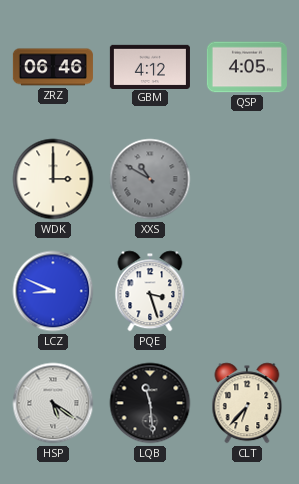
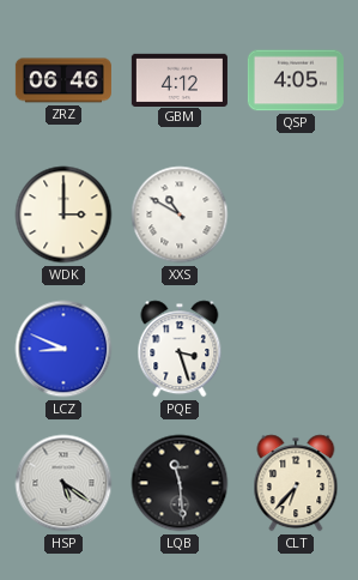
XXS dial: grey -> white (180, 215)
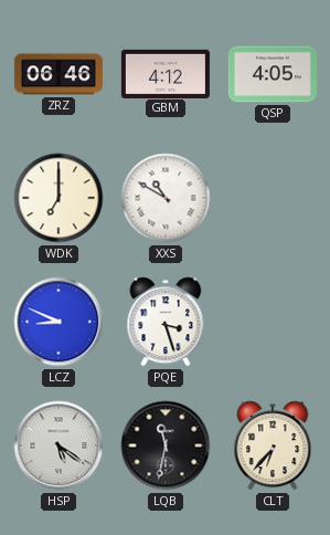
WDK: 3:00 -> 7:00 (58, 198)
LQB: 11:29 -> 11:32 (166, 445)
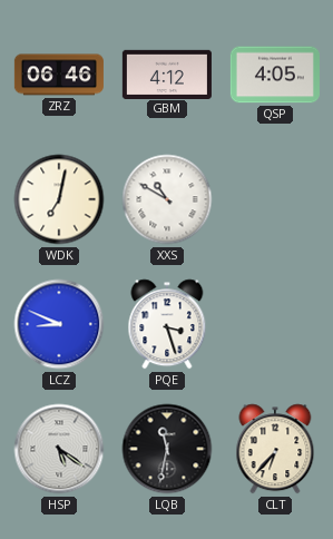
WDK: 7:00 -> 7:02 (59, 199)
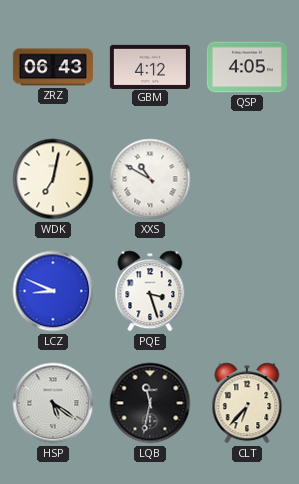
ZRZ: 06:46 -> 06:43 (53, 67)
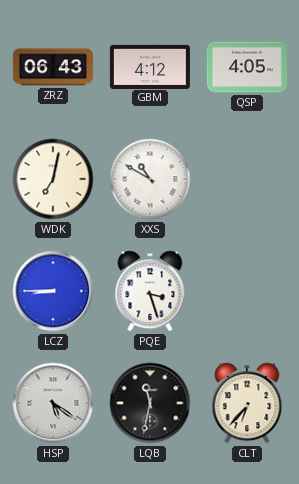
LCZ: 8:49 -> 8:45 (53, 291)
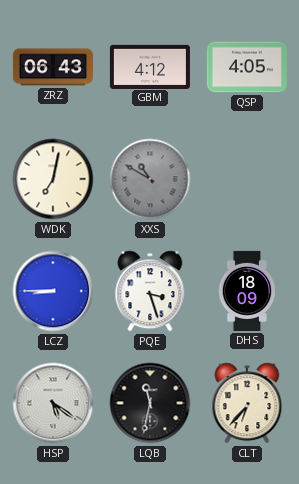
XXS dial: white -> grey (150, 179)
DHS: none -> 18:09 (247, 291)
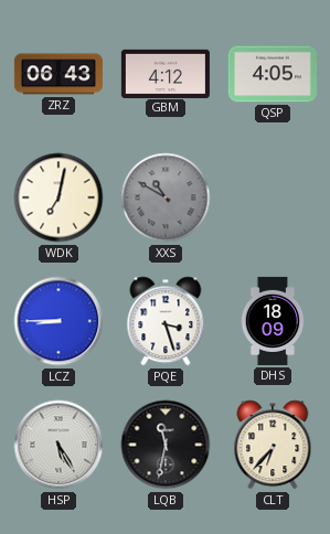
HSP: 5:21 -> 5:25 (58, 445)
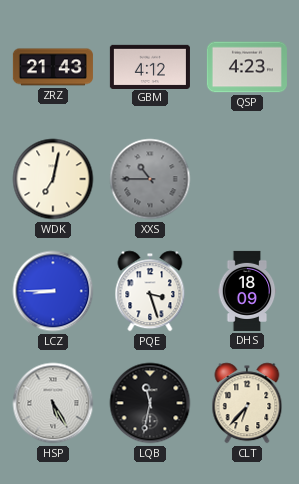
ZRZ: 06:43 -> 21:43 (53, 67)
QSP: 4:05 -> 4:23 (247, 67)
XXS: 10:50 -> 10:45 (150, 179)
